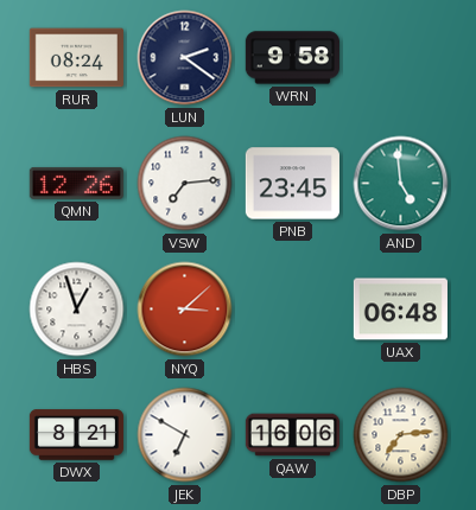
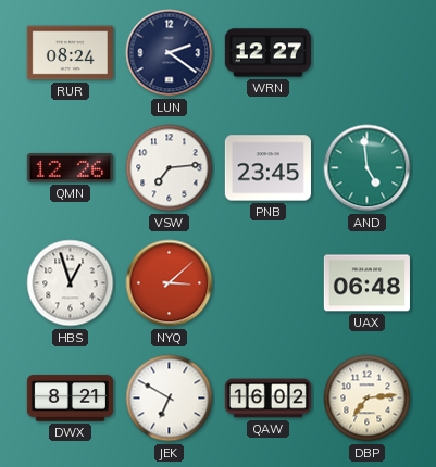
WRN: 9:58 -> 12:27 (267, 53)
QAW: 16:06 -> 16:02 (267, 399)
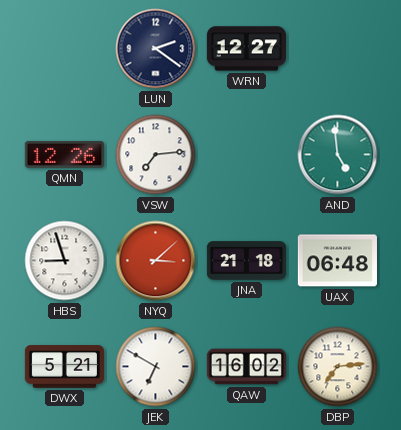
RUR: 08:24 -> none (70, 53)
PNB: 23:45 -> none (267, 168)
HBS: 12:57 -> 8:57 (65, 261)
JNA: none -> 21:18 (246, 261)
DWX: 8:21 -> 5:21 (64, 367)
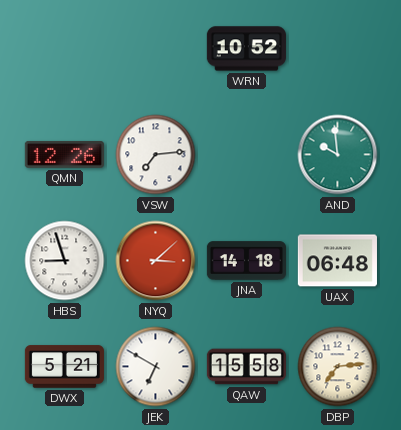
LUN: 2:21 -> none (156, 49)
WRN: 12:27 -> 10:52 (246, 49)
AND: 4:59 -> 9:59 (338, 155)
JNA: 21:18 -> 14:18 (246, 261)
QAW: 16:02 -> 15:58 (246, 367)
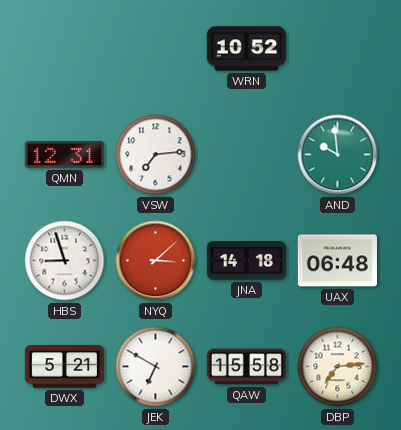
QMN: 12:26 -> 12:31 (64, 154)
